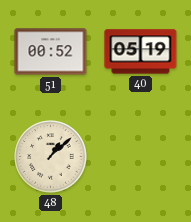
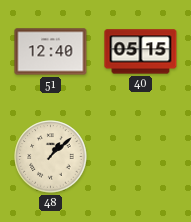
51: 00:52 -> 12:40 (51, 52)
40: 05:19 -> 05:15 (141, 52)
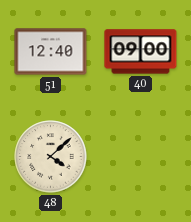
40: 05:15 -> 09:00 (141, 52)
48: 1:08 -> 4:08 (51, 157)
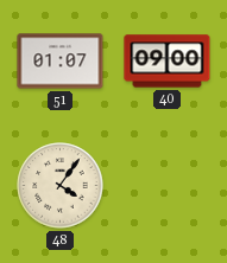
51: 12:40 -> 01:07 (61, 62)
48: 4:08 -> 4:06 (61, 186)
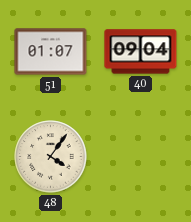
40: 09:00 -> 09:04 (141, 52)
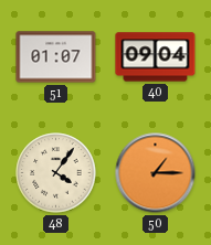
50: none -> 1:15 (156, 173)
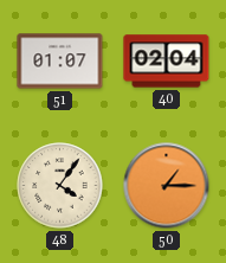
40: 09:04 -> 02:04 (167, 62)
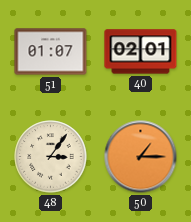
40: 02:04 -> 02:01 (141, 52)
48: 4:06 -> 3:06 (51, 157)
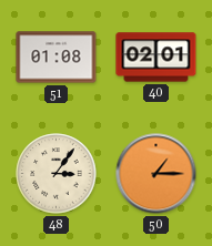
51: 01:07 -> 01:08 (57, 58)
